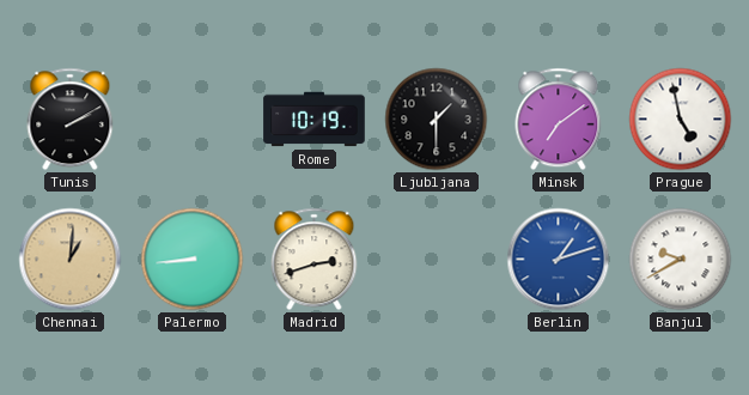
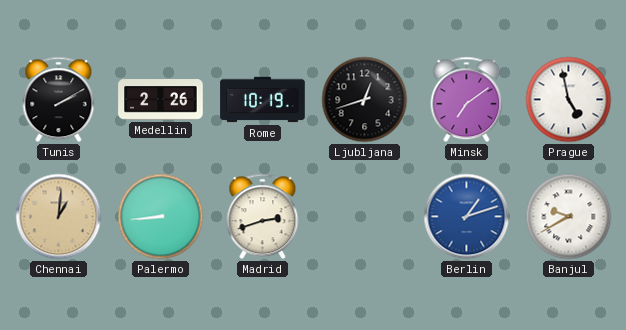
Medellin: none -> 2:26 (161, 100)
Ljubljana: 1:30 -> 12:42 (365, 100)
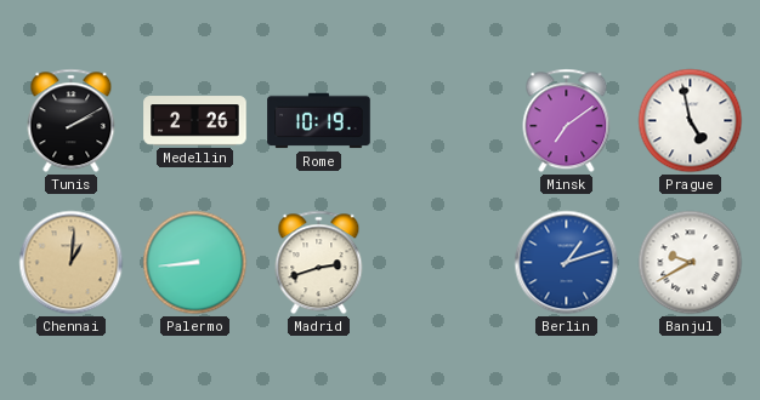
Ljubljana: 12:42 -> none (365, 100)
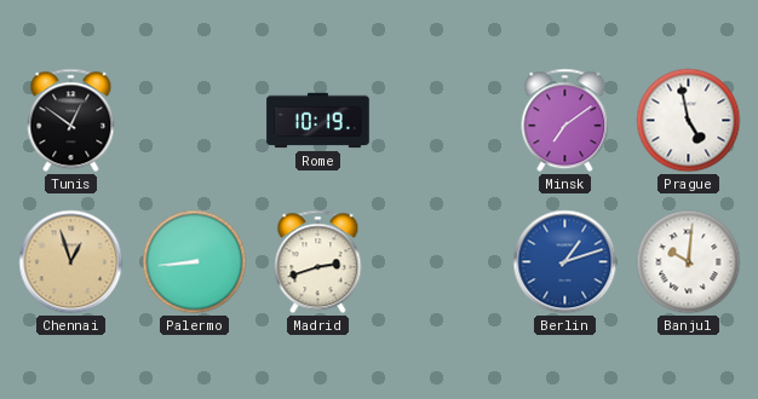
Tunis: 2:10 -> 12:51 (71, 121)
Medellin: 2:26 -> none (195, 121)
Chennai: 1:01 -> 12:57 (71, 262)
Banjul: 9:40 -> 10:01 (689, 262)
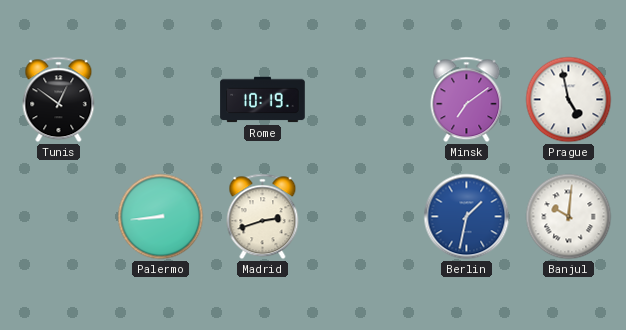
Chennai: 12:57 -> none (71, 262)
Berlin: 1:12 -> 1:32 (467, 217)
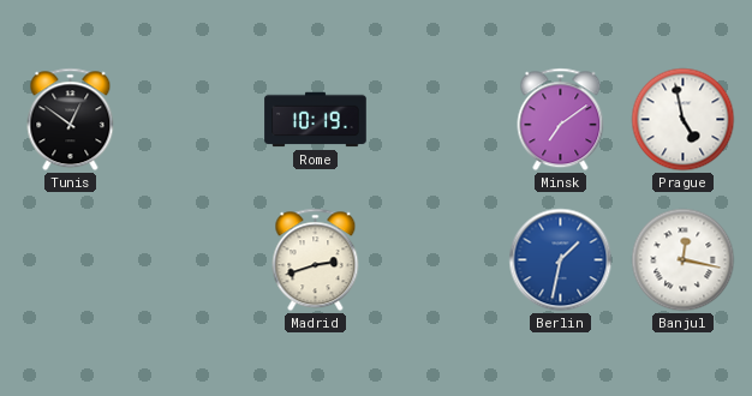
Palermo: 8:44 -> none (161, 217)
Banjul: 10:01 -> 12:17 (684, 260)
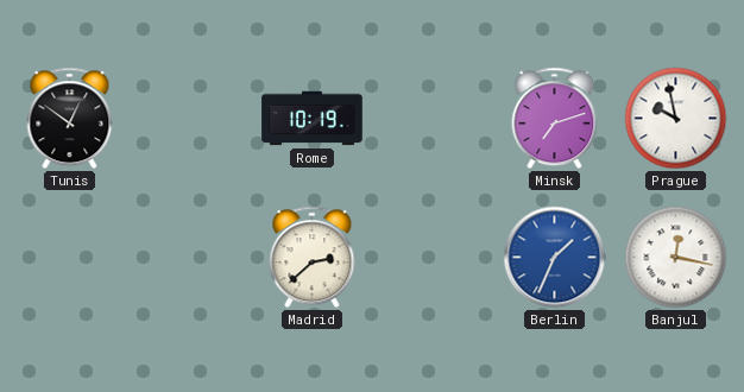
Minsk: 7:09 -> 7:12 (555, 119)
Prague: 4:58 -> 9:58 (676, 119)
Madrid: 2:42 -> 2:38 (313, 258)
Berlin: 1:32 -> 1:34 (555, 258)
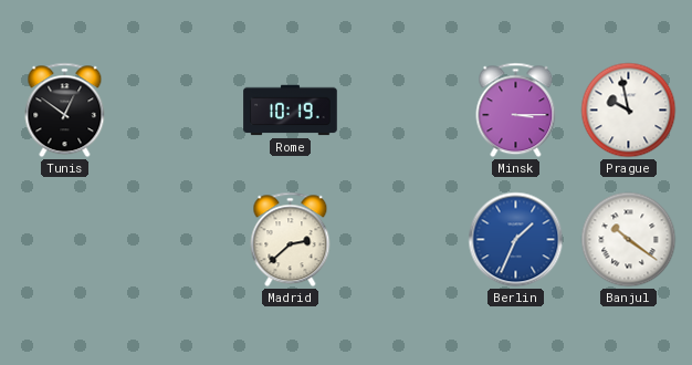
Minsk: 7:12 -> 3:15 (516, 111)
Banjul: 12:17 -> 10:21 (629, 240)
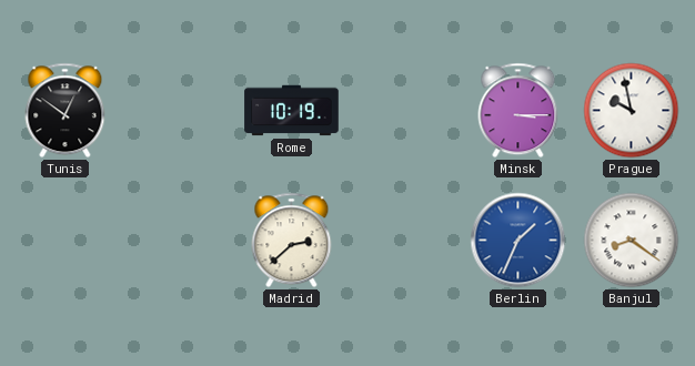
Banjul: 10:21 -> 8:21 (632, 241)
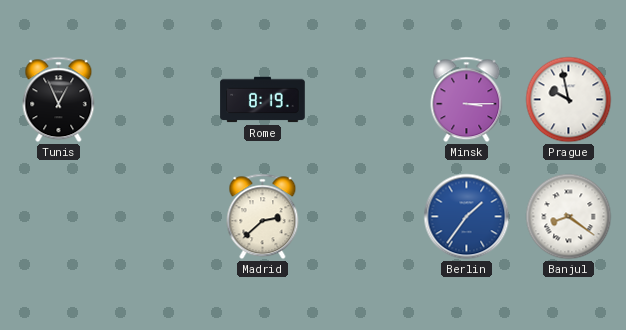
Tunis: 12:51 -> 12:56 (59, 100)
Rome: 10:19 -> 8:19 (263, 100)
Berlin: 1:34 -> 1:36 (467, 217)
